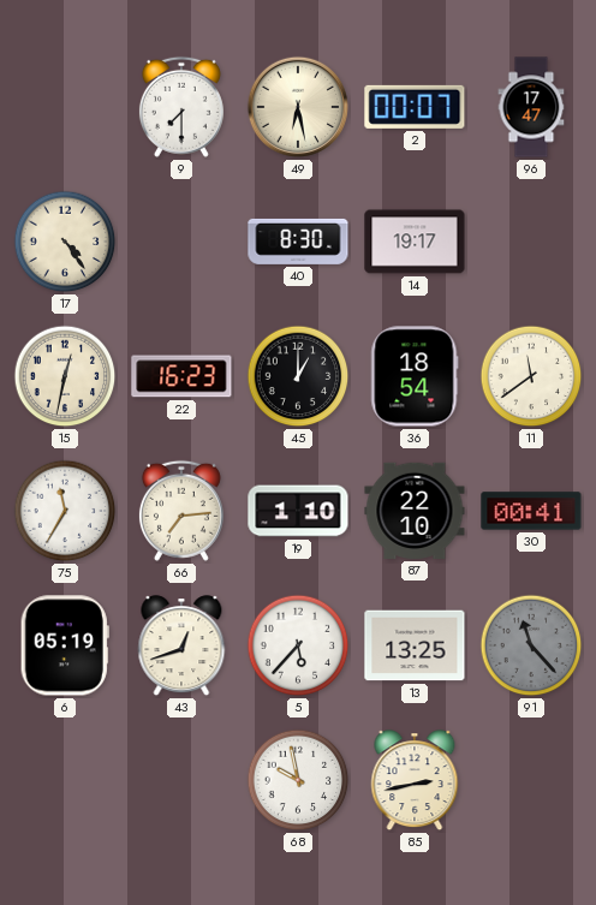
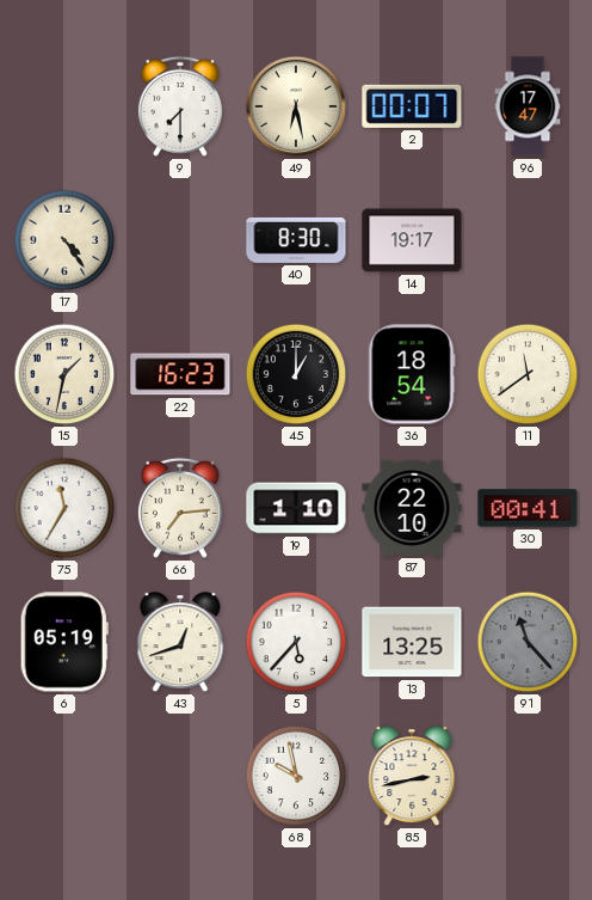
15: 12:32 -> 1:32 (64, 374)
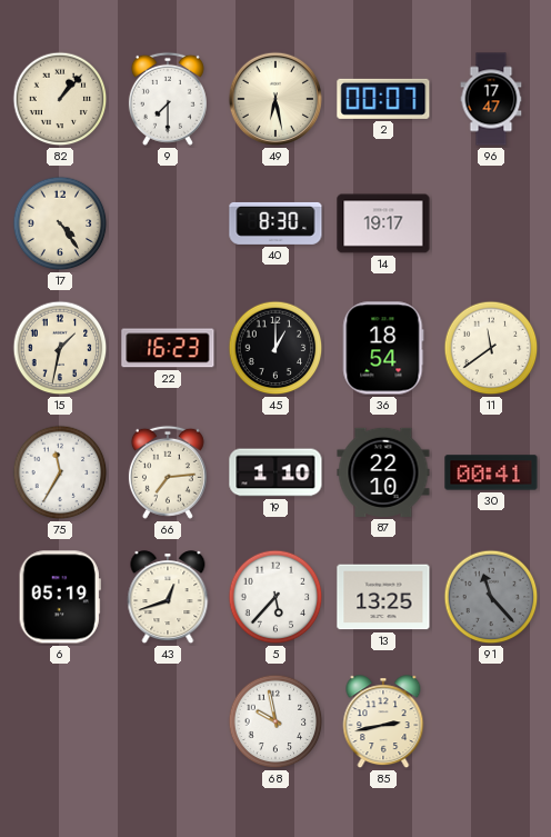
82: none -> 1:07 (60, 99)
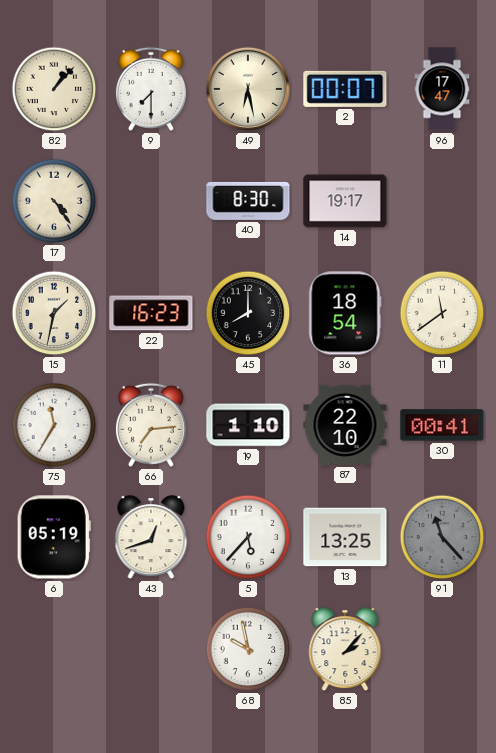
45: 1:00 -> 8:00 (248, 313)
85: 2:43 -> 2:07 (345, 650)
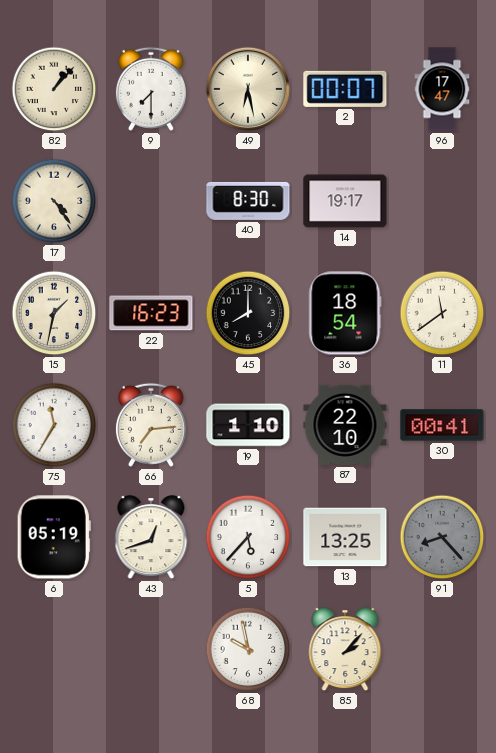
91: 11:23 -> 8:23 (442, 537)
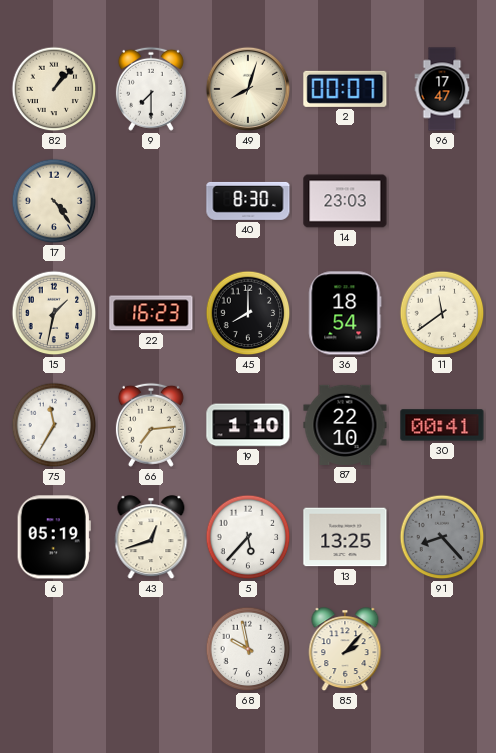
49: 6:28 -> 8:03 (248, 89)
14: 19:17 -> 23:03 (345, 201)
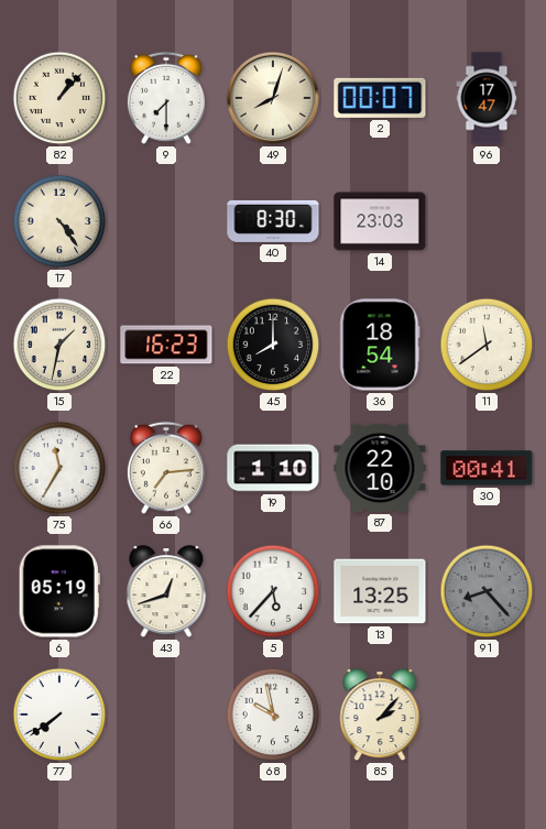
77: none -> 7:39 (59, 715)
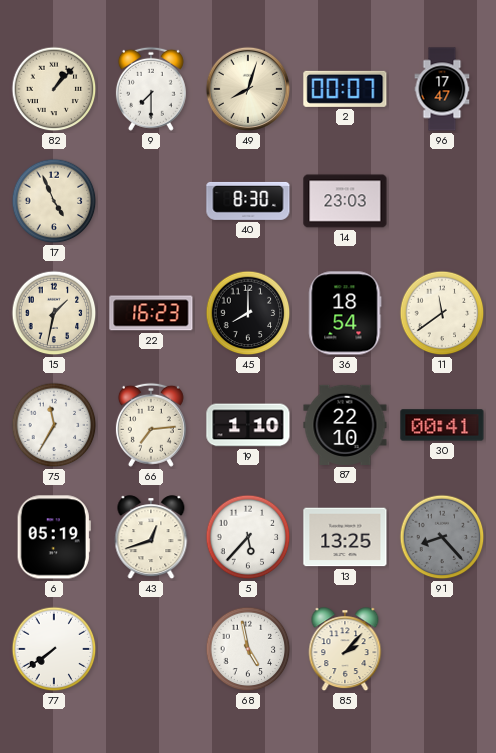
17: 4:24 -> 4:56 (54, 201)
68: 9:58 -> 4:58 (248, 649)
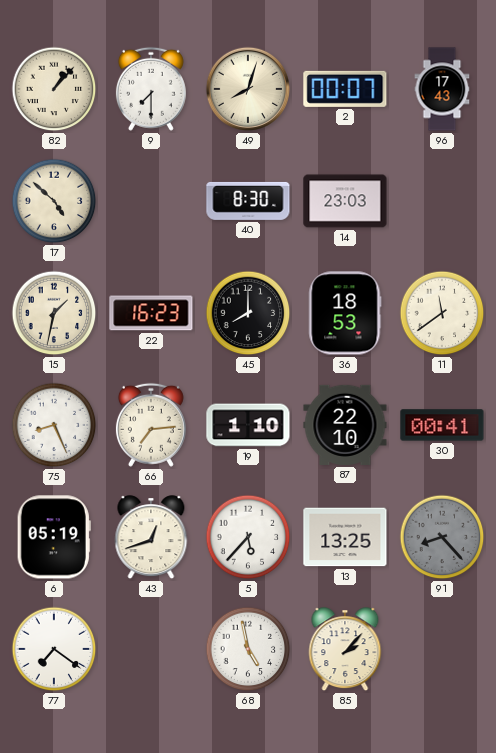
96: 17:47 -> 17:43 (442, 89)
17: 4:56 -> 4:52 (54, 201)
36: 18:54 -> 18:53 (345, 313)
75: 11:35 -> 8:26 (54, 425)
77: 7:39 -> 7:21 (54, 649)
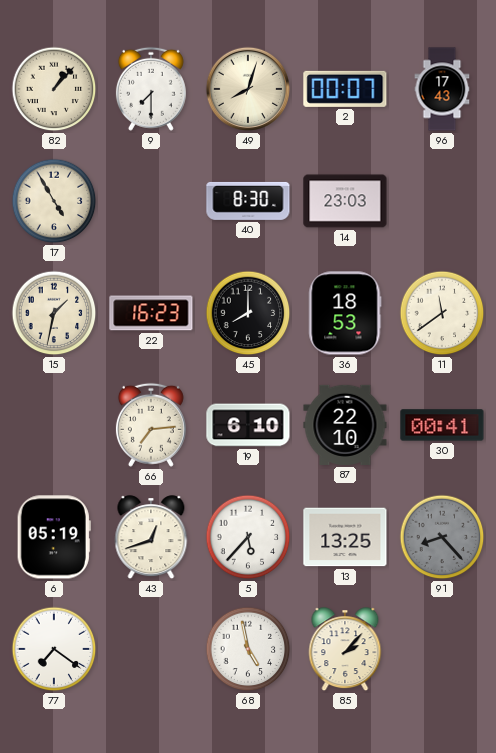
17: 4:52 -> 4:55 (54, 201)
75: 8:26 -> none (54, 425)
19: 1:10 -> 6:10 (248, 425)
